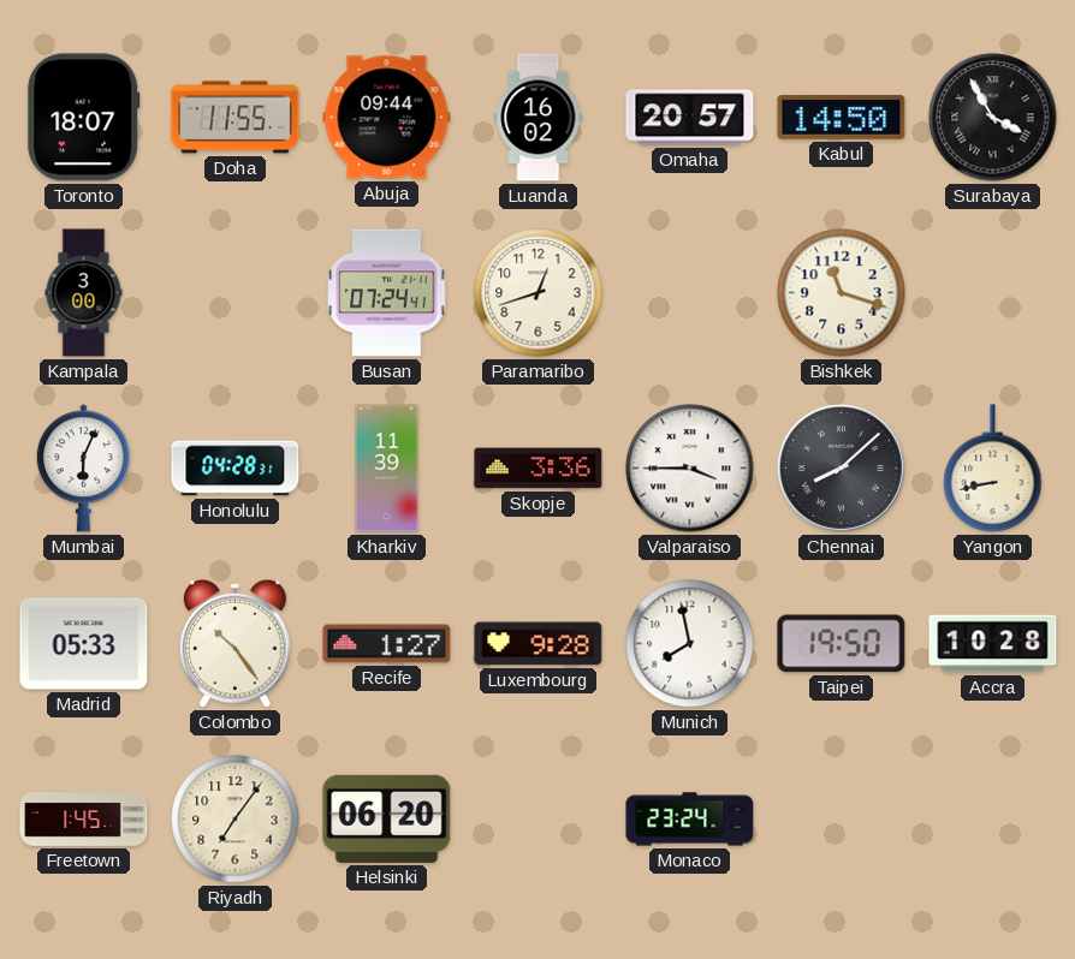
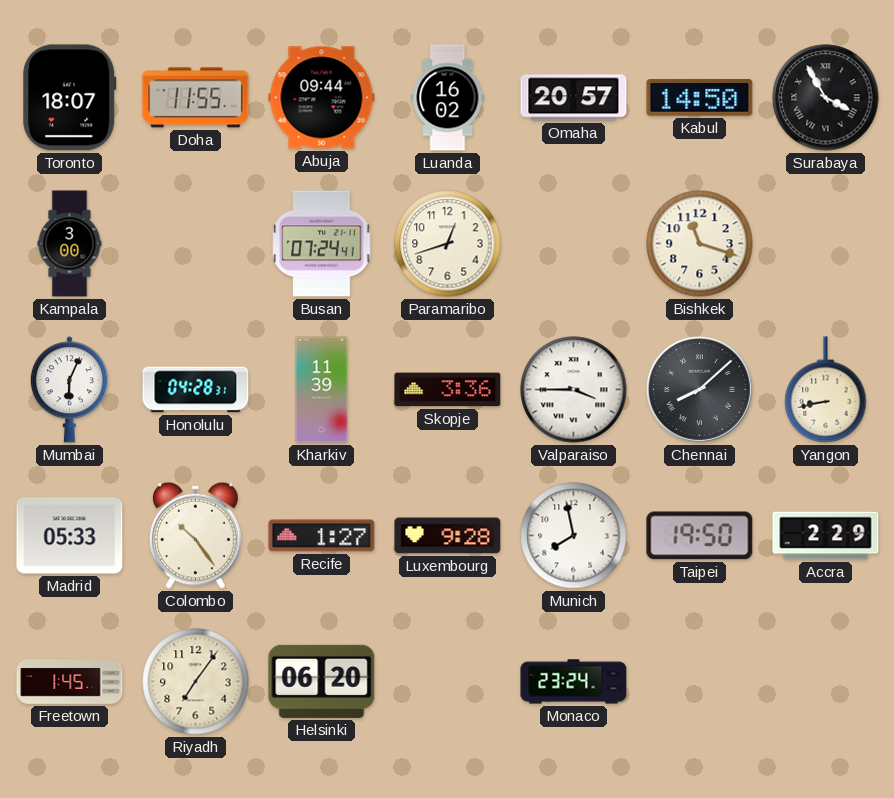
Accra: 10:28 -> 2:29 (826, 536)
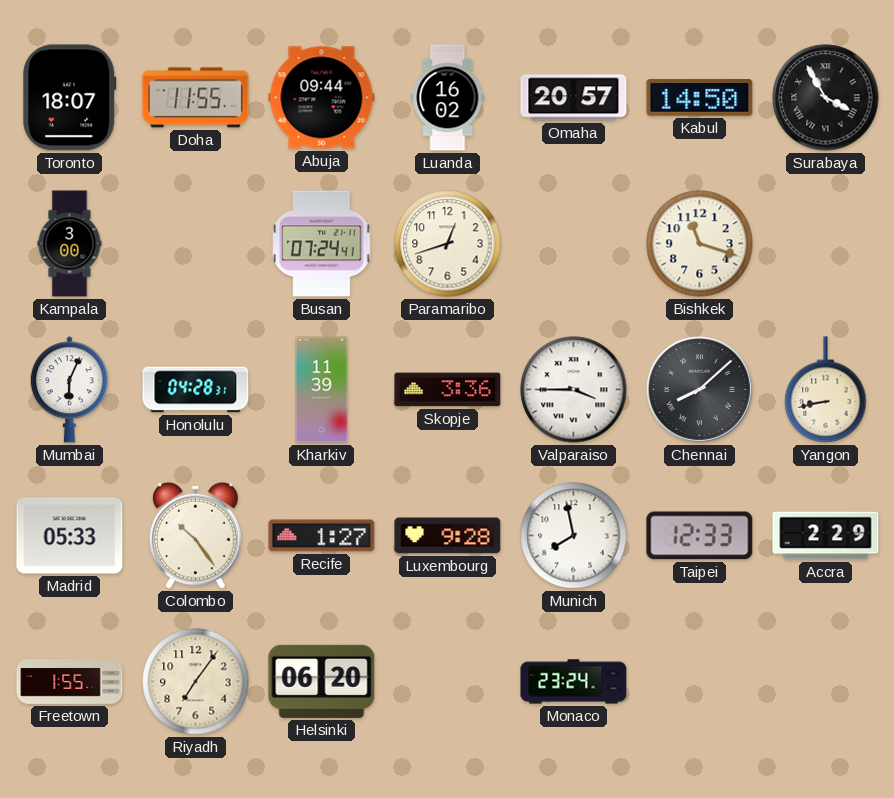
Taipei: 19:50 -> 12:33 (700, 536)
Freetown: 1:45 -> 1:55 (70, 682)
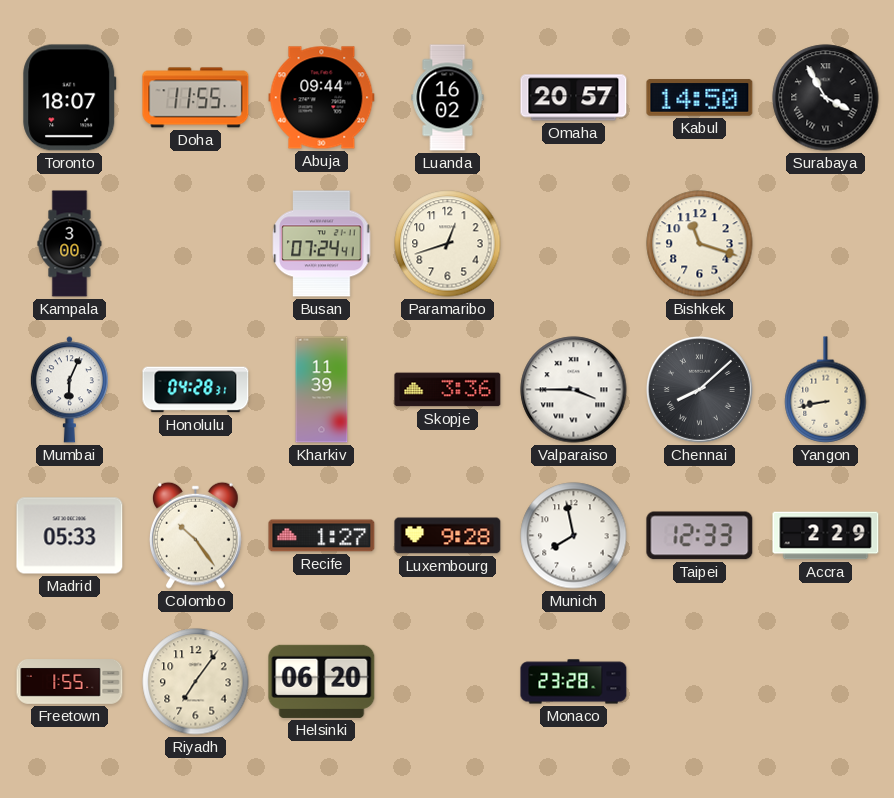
Monaco: 23:24 -> 23:28 (574, 682)
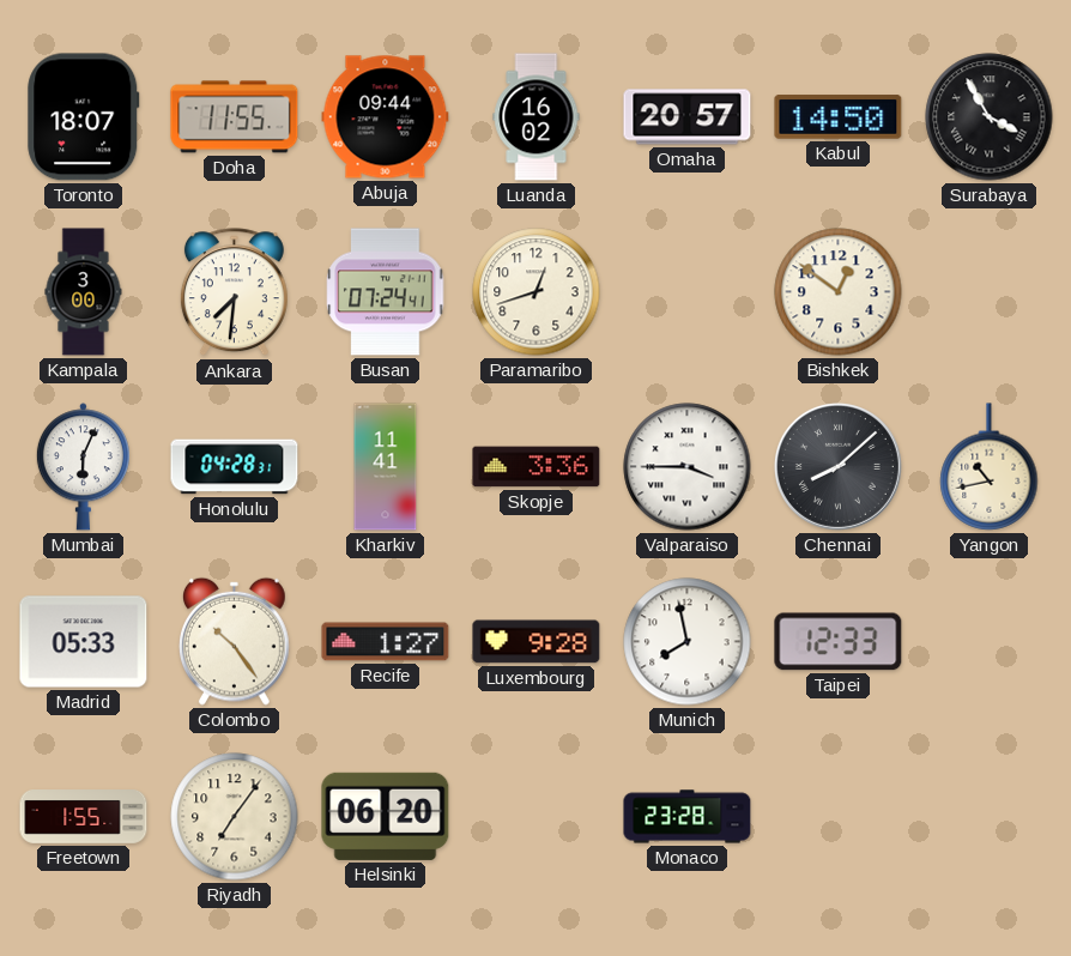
Ankara: none -> 7:31 (234, 292)
Bishkek: 11:18 -> 12:51 (839, 292)
Kharkiv: 11:39 -> 11:41 (386, 467)
Yangon: 8:43 -> 10:43 (990, 467)
Accra: 2:29 -> none (826, 536)
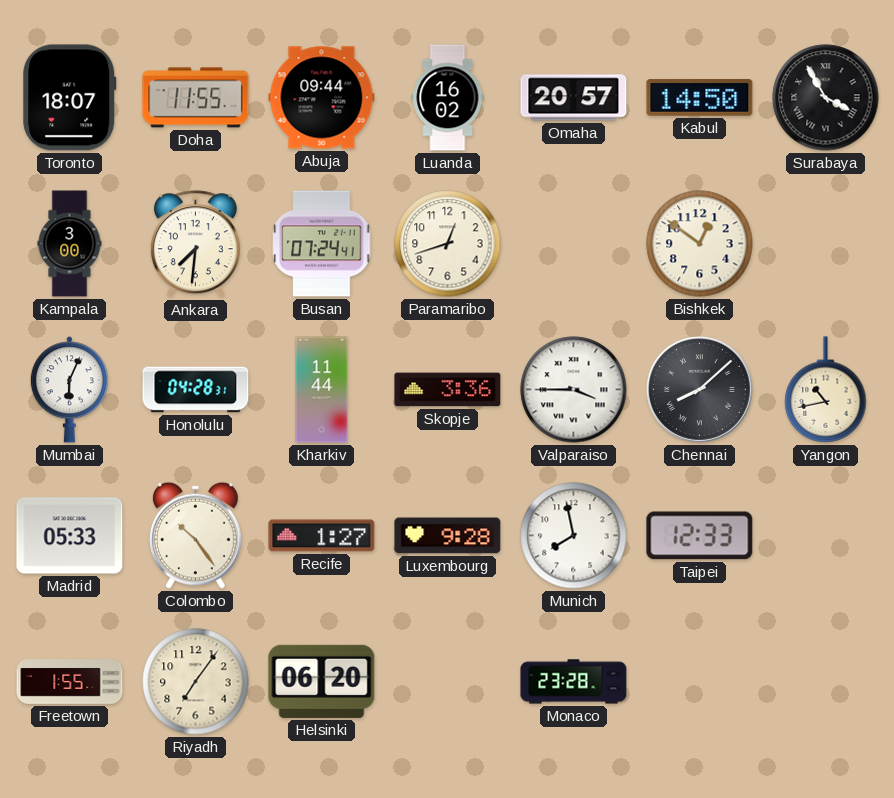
Kharkiv: 11:41 -> 11:44 (322, 390)
